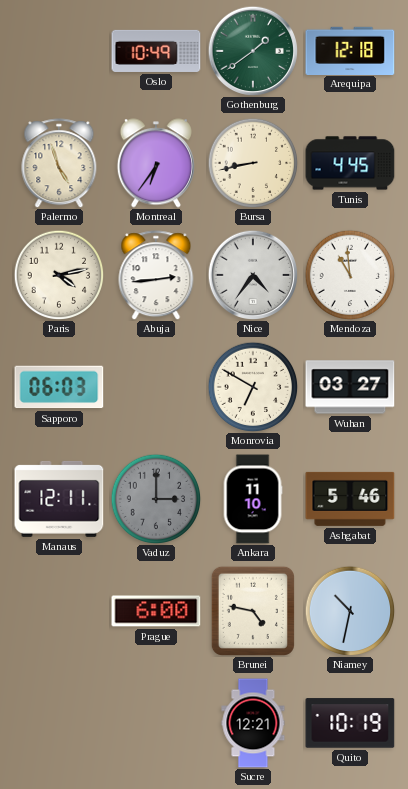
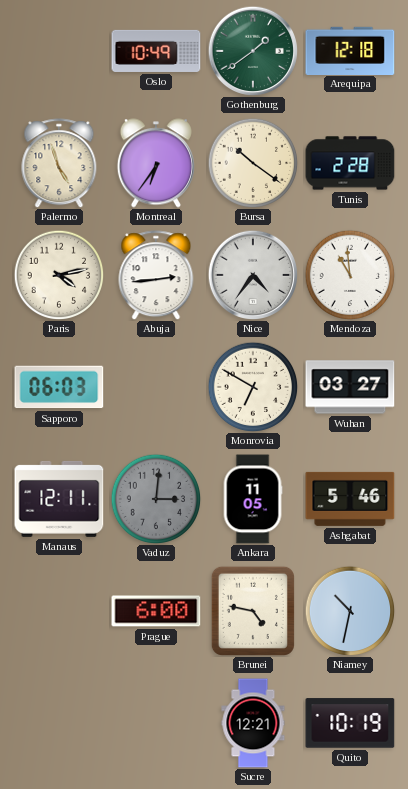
Bursa: 8:43 -> 10:21 (253, 163)
Tunis: 4:45 -> 2:28 (350, 163)
Vaduz: 3:00 -> 3:01 (156, 499)
Ankara: 11:10 -> 11:05 (253, 499)
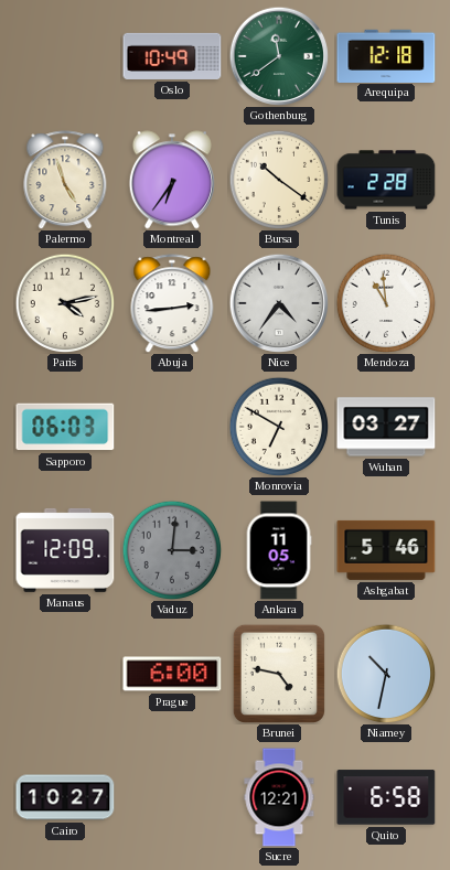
Gothenburg: 1:39 -> 11:39 (279, 56)
Manaus: 12:11 -> 12:09 (65, 550)
Cairo: none -> 10:27 (65, 797)
Quito: 10:19 -> 6:58 (386, 797)
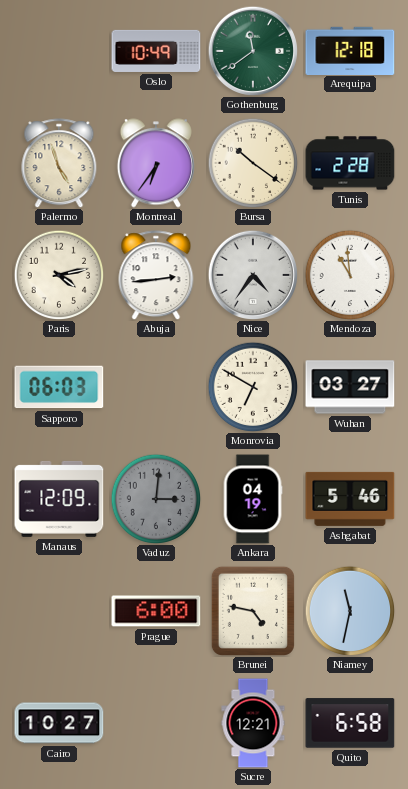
Ankara: 11:05 -> 04:19 (253, 499)
Niamey: 10:32 -> 11:32 (350, 611)
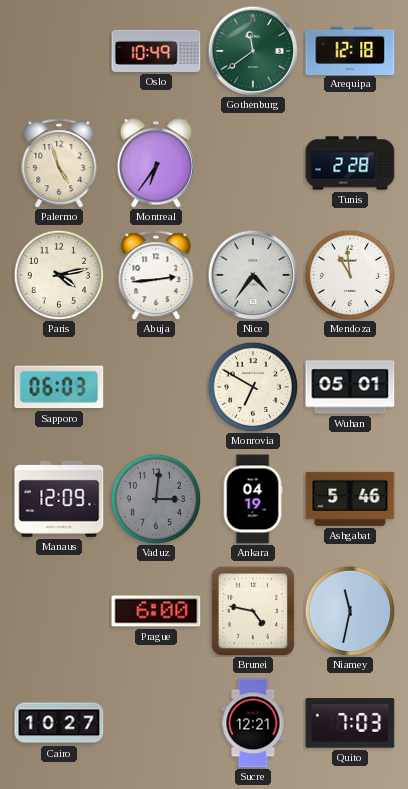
Bursa: 10:21 -> none (253, 163)
Wuhan: 03:27 -> 05:01 (350, 387)
Quito: 6:58 -> 7:03 (350, 723)
